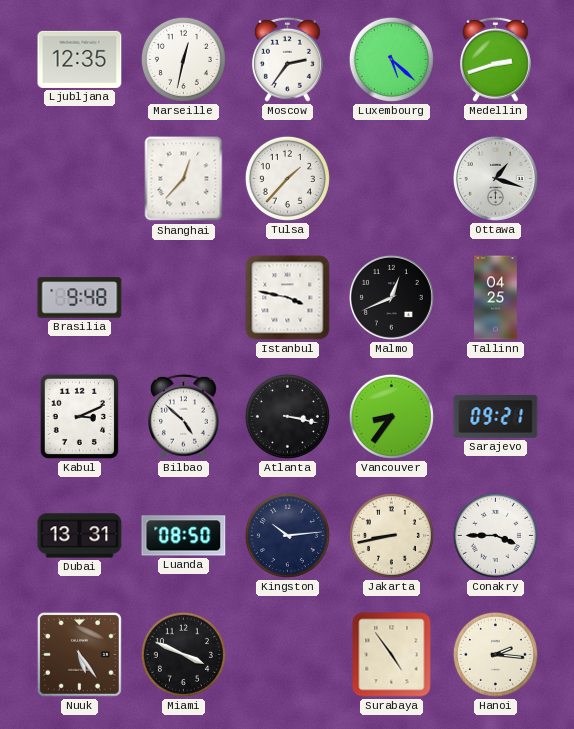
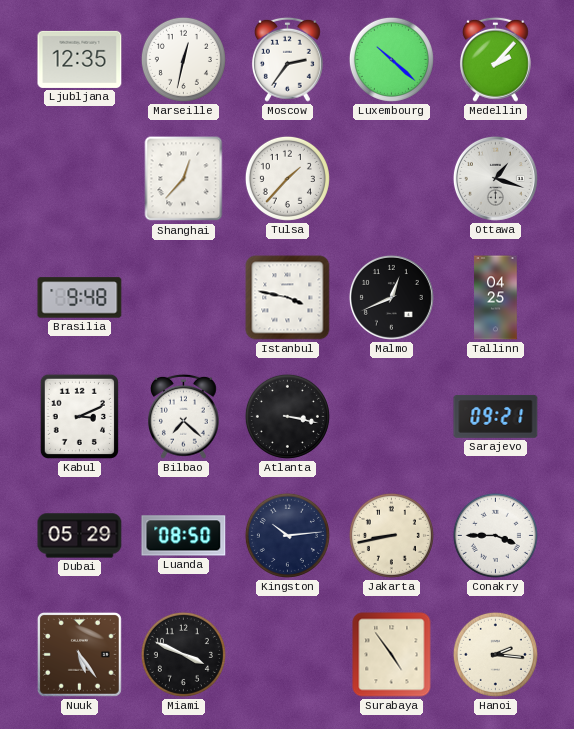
Luxembourg: 5:22 -> 10:22 (391, 59)
Medellin: 2:42 -> 2:07 (495, 59)
Bilbao: 4:52 -> 7:22 (183, 416)
Vancouver: 8:36 -> none (391, 416)
Dubai: 13:31 -> 05:29 (80, 536)
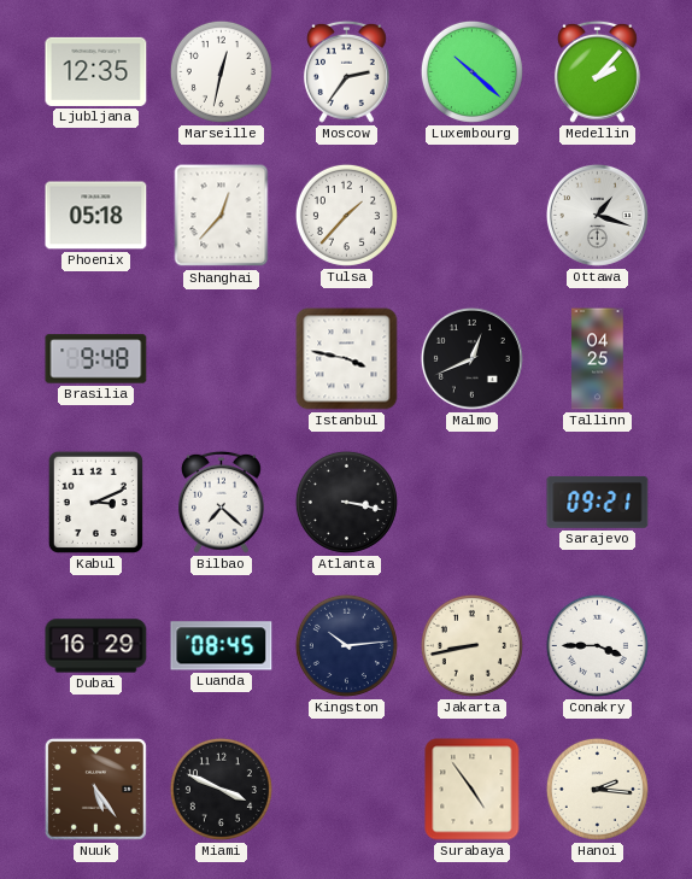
Phoenix: none -> 05:18 (96, 216)
Dubai: 05:29 -> 16:29 (96, 646)
Luanda: 08:50 -> 08:45 (222, 646)
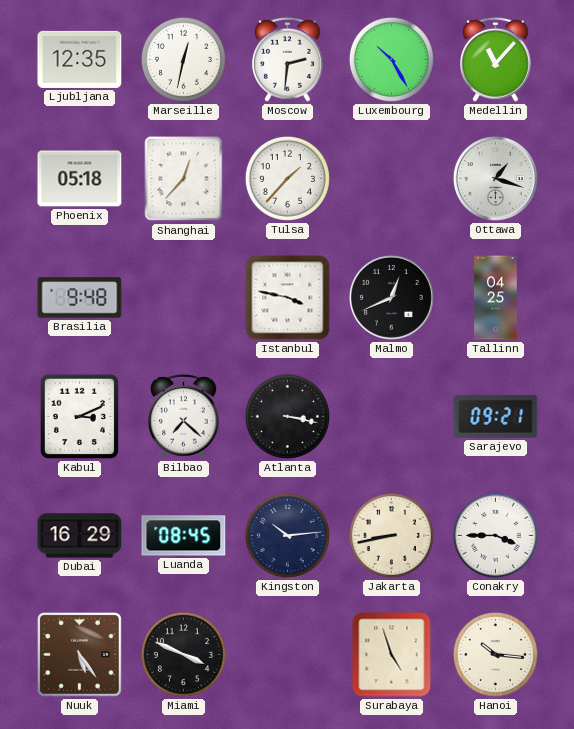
Moscow: 2:36 -> 2:31 (287, 59)
Luxembourg: 10:22 -> 10:25 (391, 59)
Medellin: 2:07 -> 11:07 (495, 59)
Surabaya: 4:54 -> 4:57 (392, 655)
Hanoi: 2:16 -> 10:16 (495, 654)
